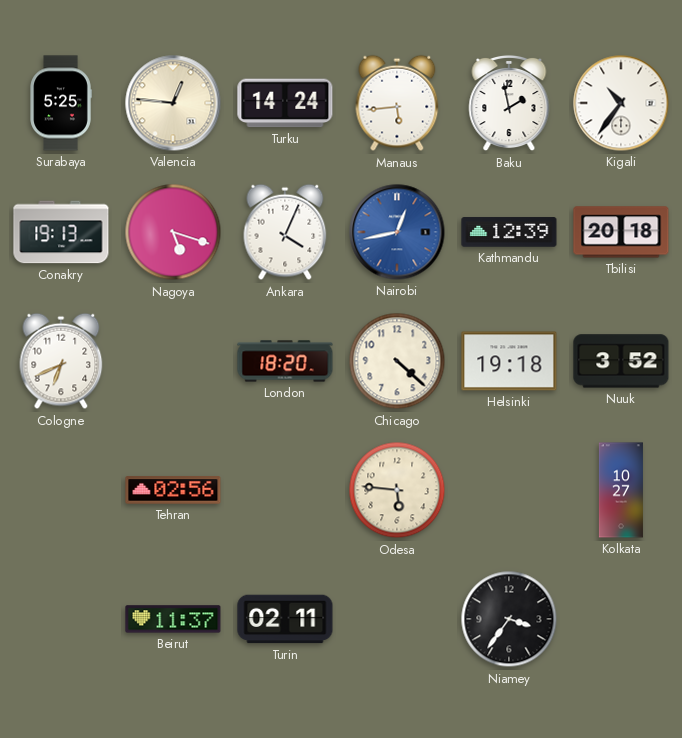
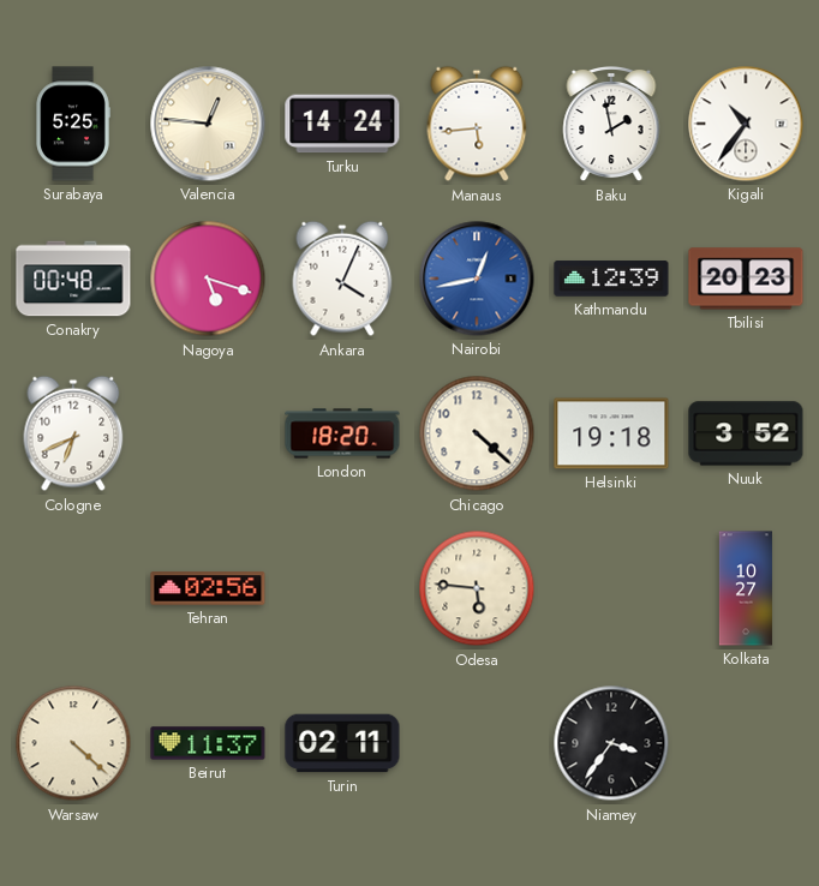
Conakry: 19:13 -> 00:48 (73, 279)
Tbilisi: 20:18 -> 20:23 (746, 279)
Warsaw: none -> 4:22 (73, 743)
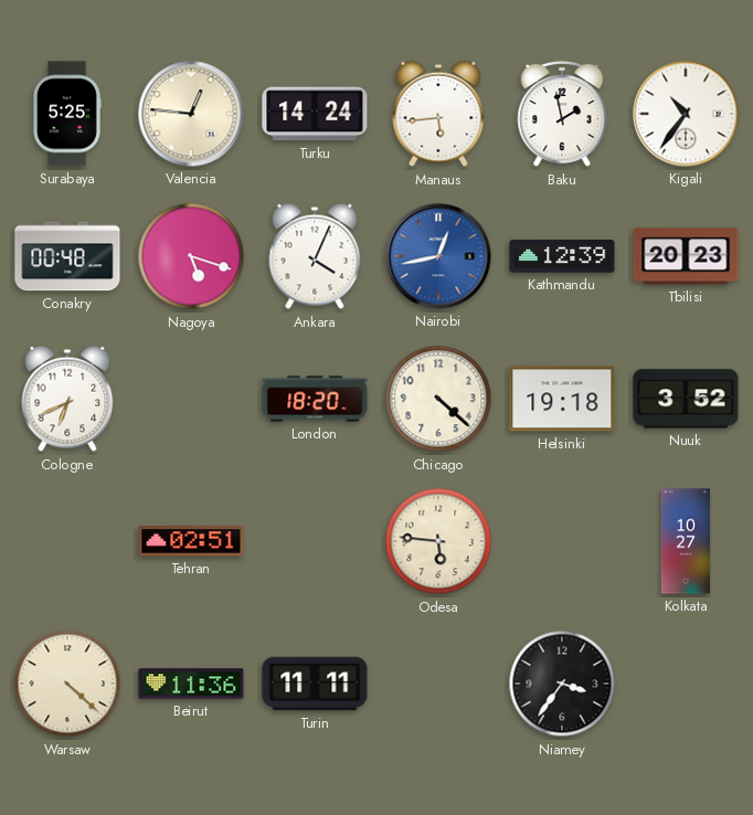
Tehran: 02:56 -> 02:51 (191, 541)
Beirut: 11:37 -> 11:36 (191, 684)
Turin: 02:11 -> 11:11 (315, 684)
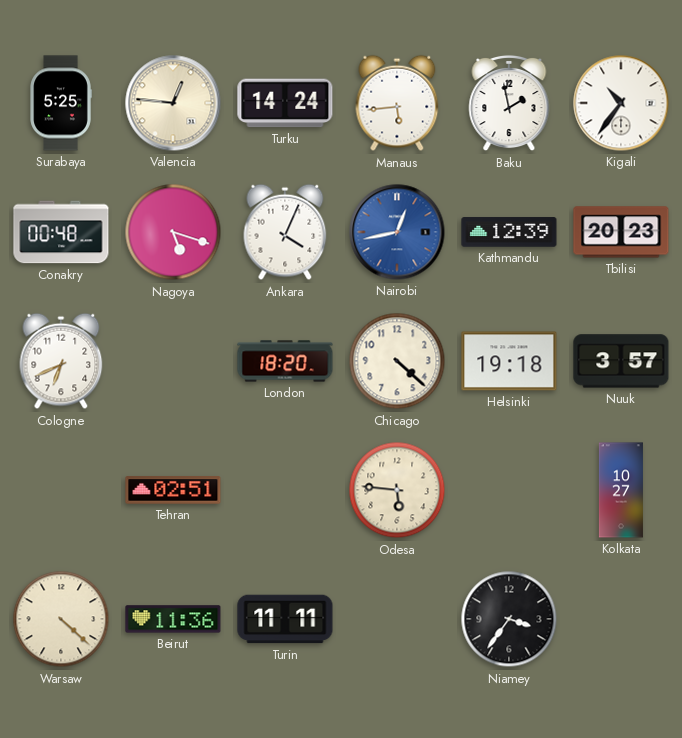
Nuuk: 3:52 -> 3:57 (621, 361)
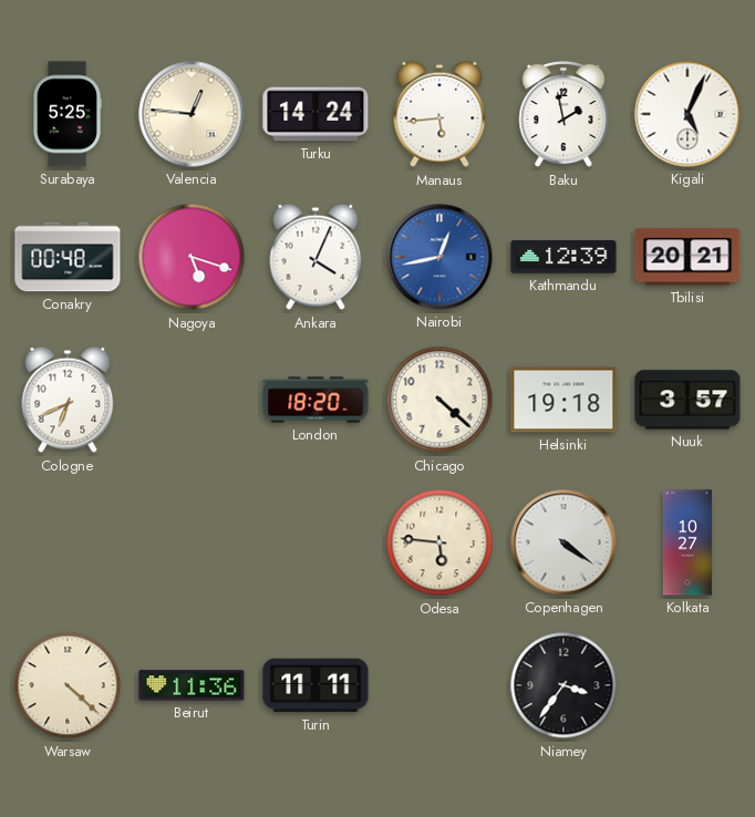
Kigali: 10:36 -> 5:04 (687, 114)
Tbilisi: 20:23 -> 20:21 (687, 257)
Tehran: 02:51 -> none (173, 490)
Copenhagen: none -> 4:21 (563, 542)
